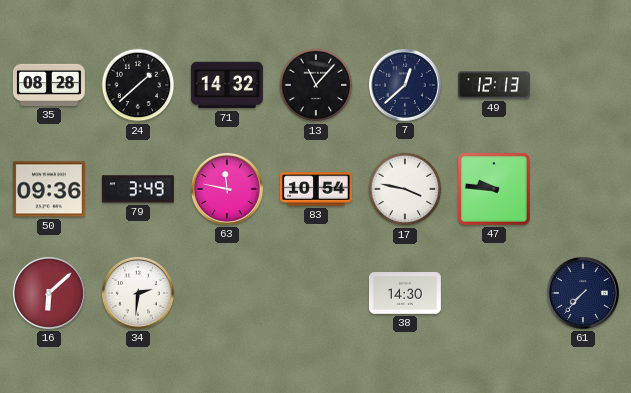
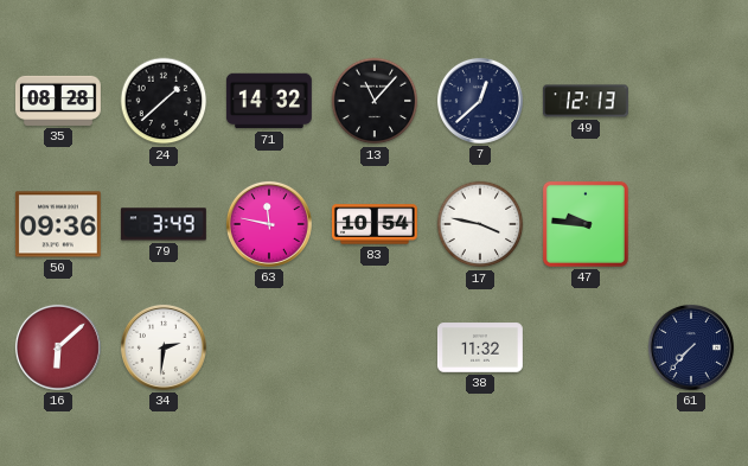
38: 14:30 -> 11:32 (480, 347)
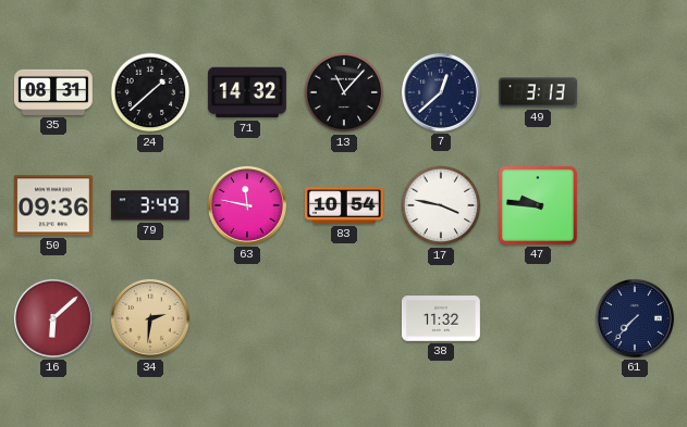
35: 08:28 -> 08:31 (53, 92)
49: 12:13 -> 3:13 (538, 92)
34 dial: white -> champagne (150, 318)
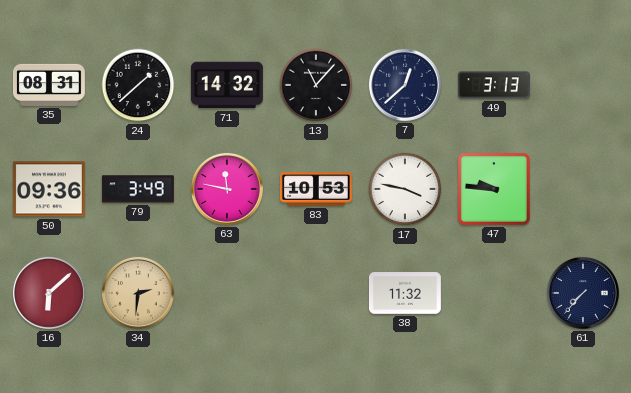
83: 10:54 -> 10:53 (316, 189)
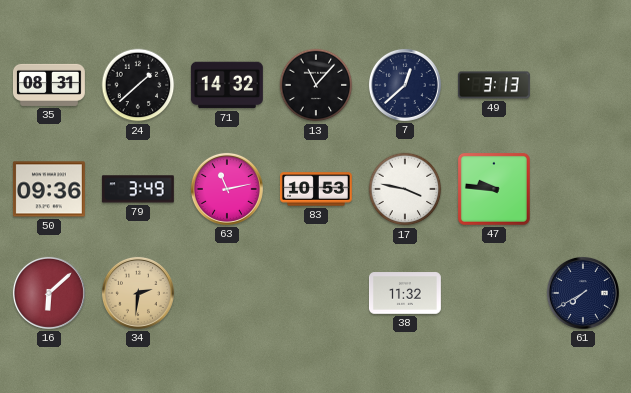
63: 11:47 -> 11:13 (227, 189)
61: 7:37 -> 7:40 (583, 293)
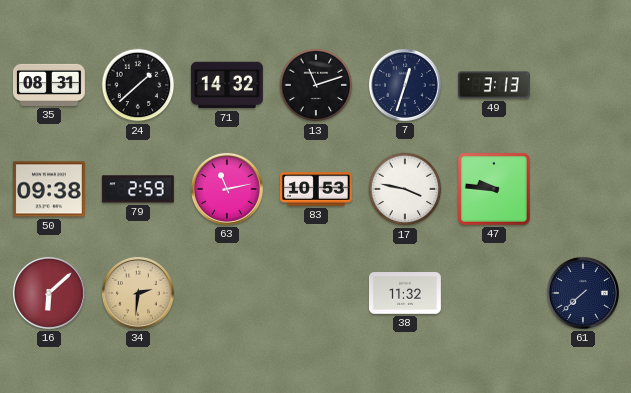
13: 11:07 -> 11:12 (316, 85)
7: 12:38 -> 12:33 (405, 85)
50: 09:36 -> 09:38 (49, 189)
79: 3:49 -> 2:59 (138, 189)
61: 7:40 -> 7:38 (583, 293)
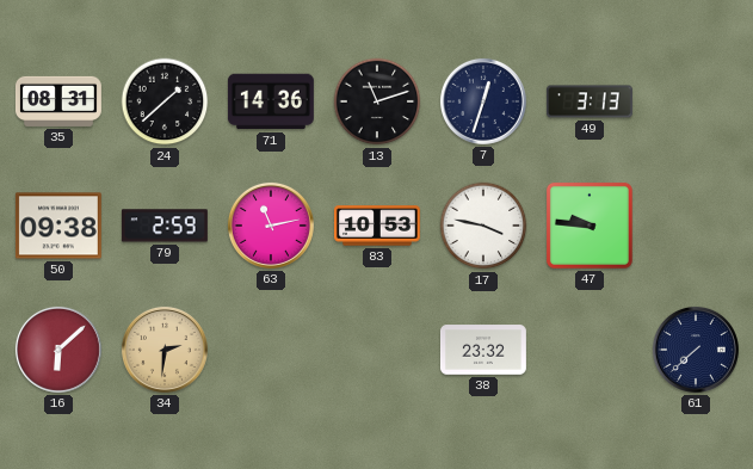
71: 14:32 -> 14:36 (271, 101)
38: 11:32 -> 23:32 (483, 350)
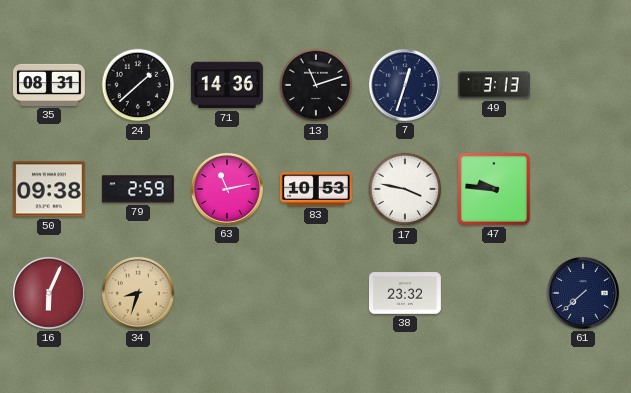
16: 6:08 -> 6:04 (49, 293)
34: 2:31 -> 8:33 (138, 293)
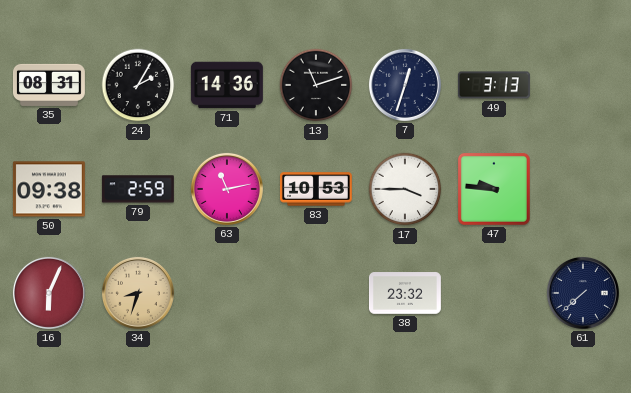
24: 1:38 -> 2:05 (138, 85)
17: 3:47 -> 3:45 (405, 189)
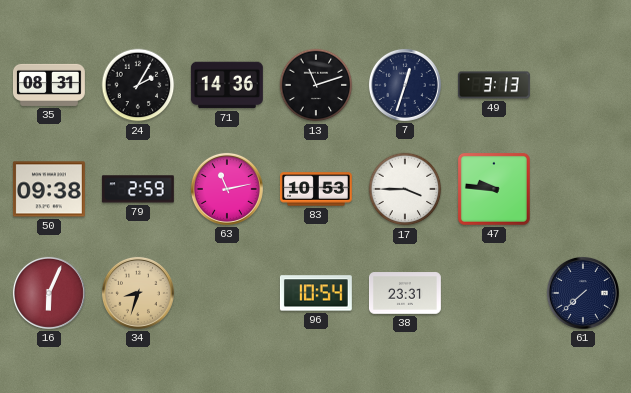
96: none -> 10:54 (316, 293)
38: 23:32 -> 23:31 (405, 293)
